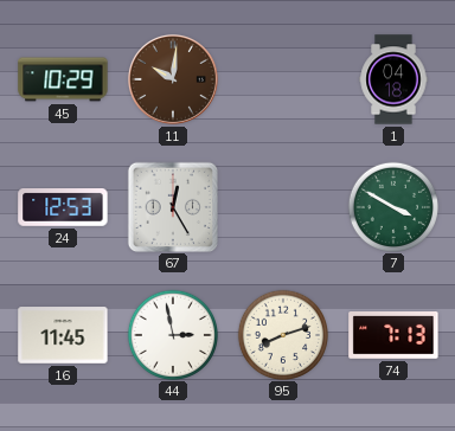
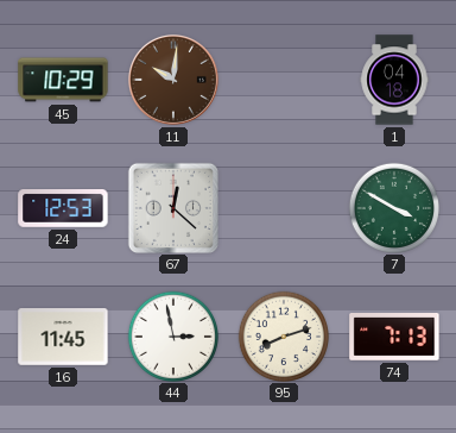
67: 12:25 -> 12:22 (172, 207)
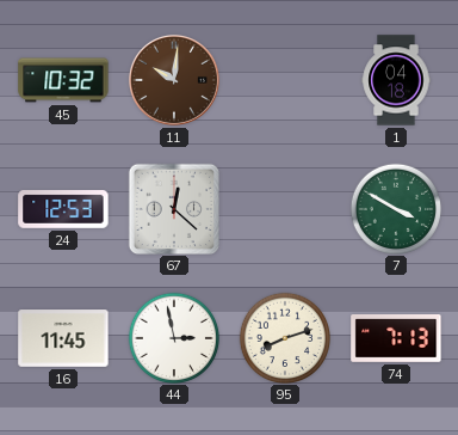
45: 10:29 -> 10:32 (63, 80)
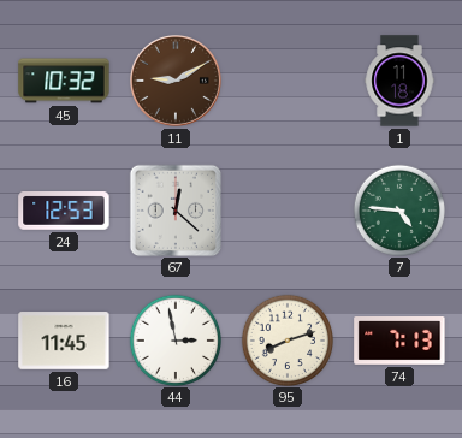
11: 10:01 -> 9:10 (176, 81)
1: 04:18 -> 11:18 (399, 81)
7: 3:50 -> 4:46 (398, 209)
